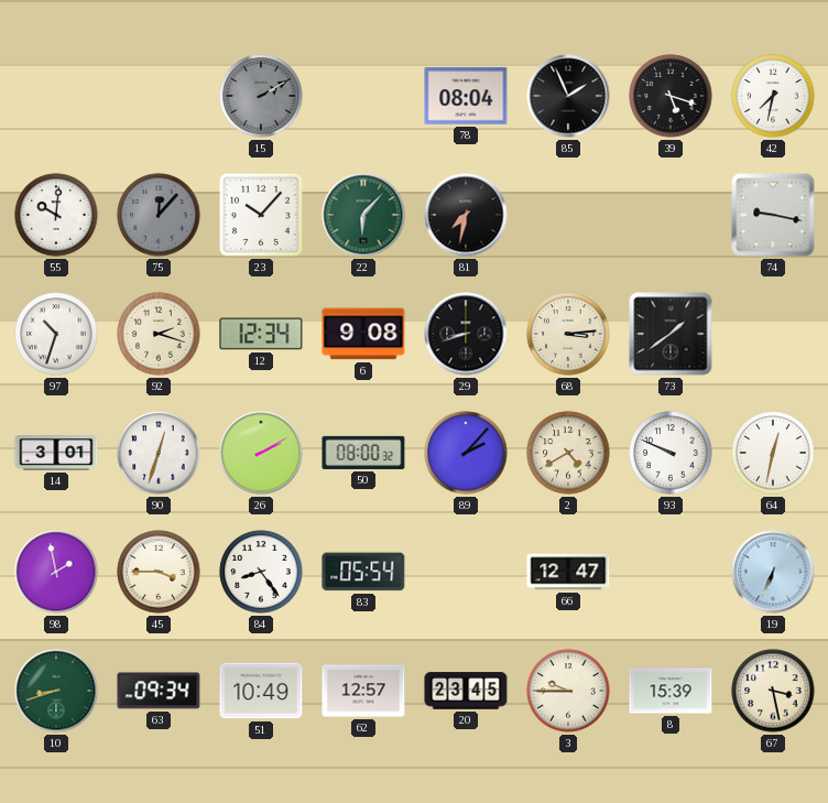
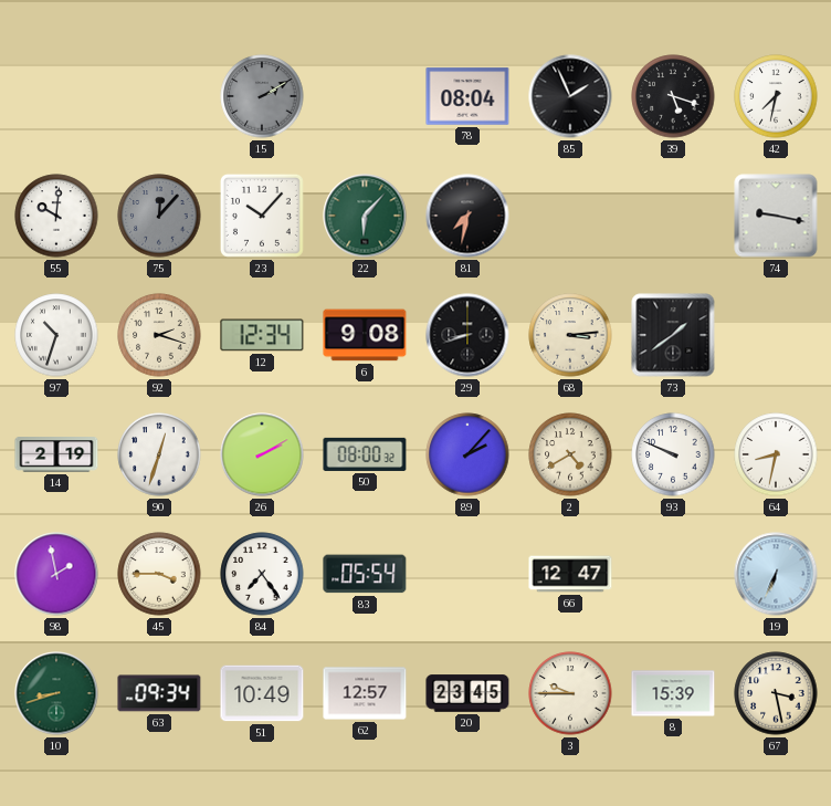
14: 3:01 -> 2:19 (56, 454)
64: 12:32 -> 8:32 (776, 454)
84: 8:24 -> 7:24 (262, 574)
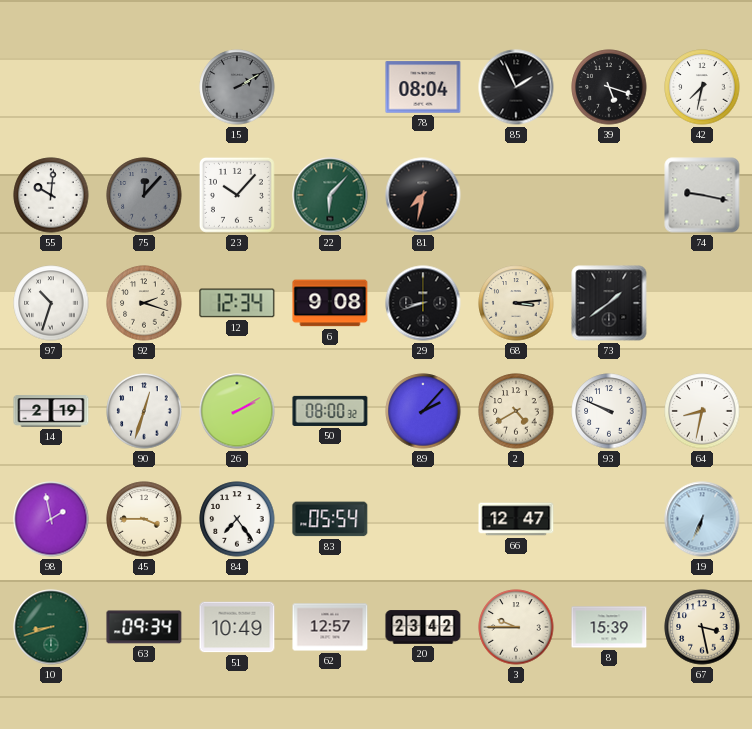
20: 23:45 -> 23:42 (423, 627)
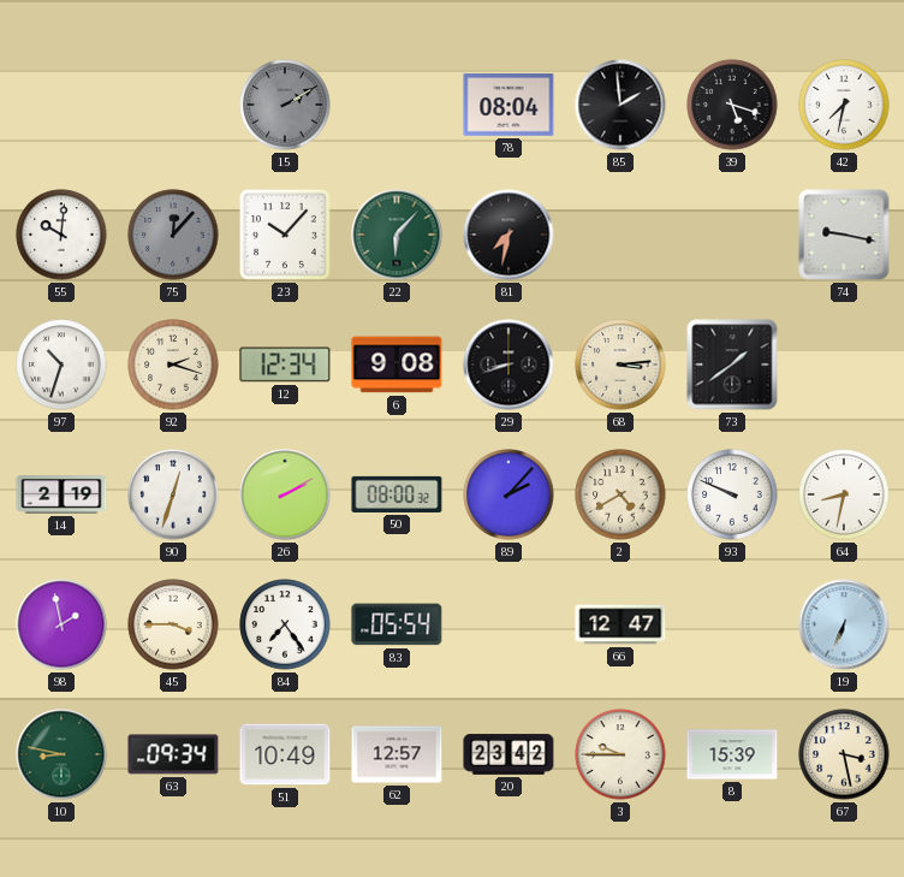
85: 1:56 -> 1:59 (620, 105)
10: 8:42 -> 8:47 (61, 754)
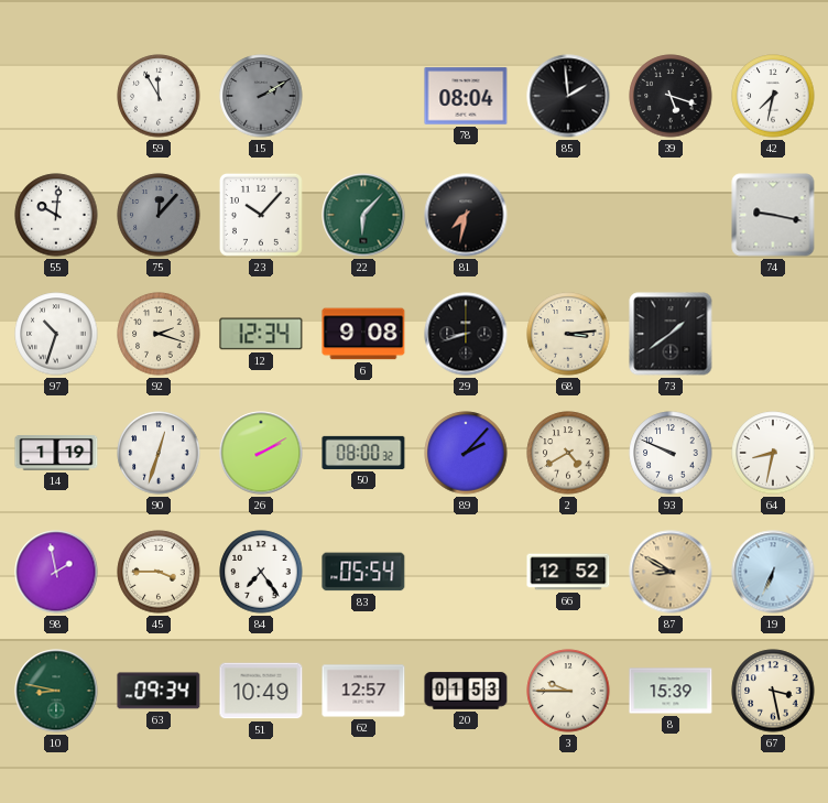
59: none -> 11:55 (159, 96)
14: 2:19 -> 1:19 (56, 453)
66: 12:47 -> 12:52 (568, 572)
87: none -> 8:50 (671, 572)
20: 23:42 -> 01:53 (466, 691)
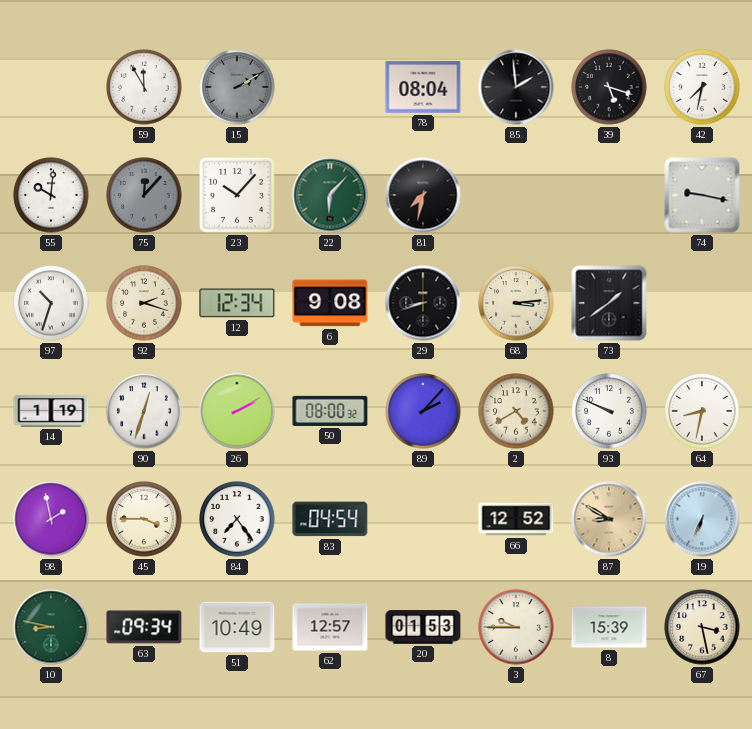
83: 05:54 -> 04:54 (330, 519)
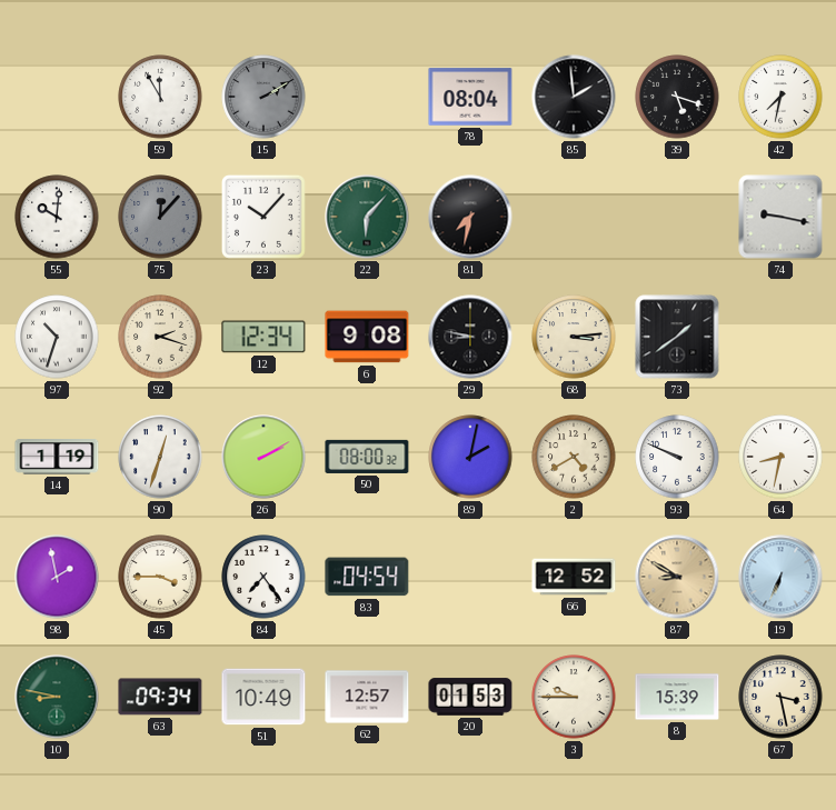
29: 8:42 -> 8:47 (470, 337)
89: 2:07 -> 2:02 (470, 457)
